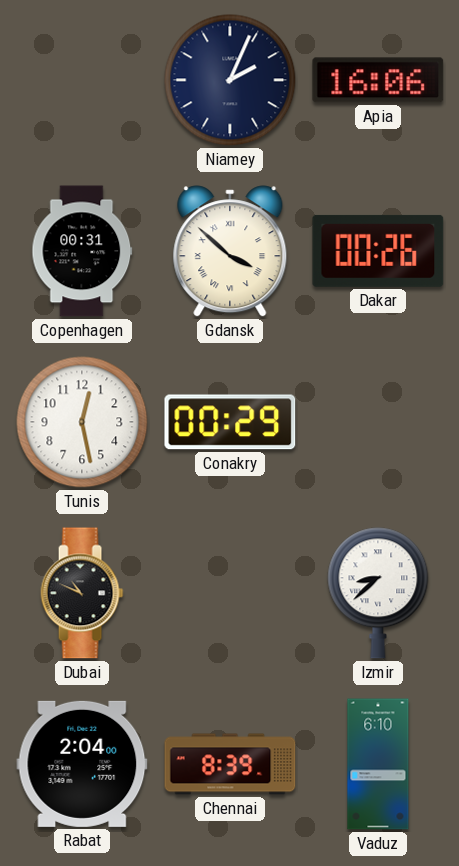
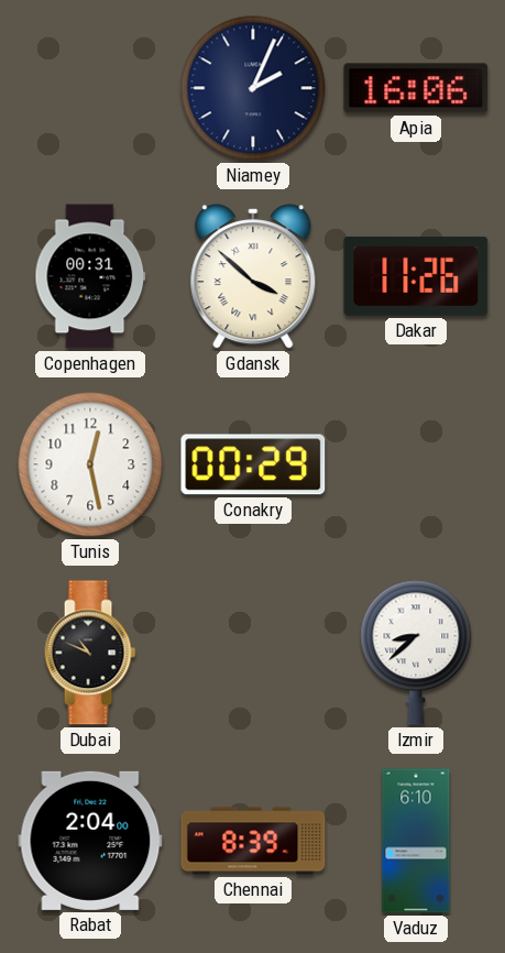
Dakar: 00:26 -> 11:26 (416, 276)
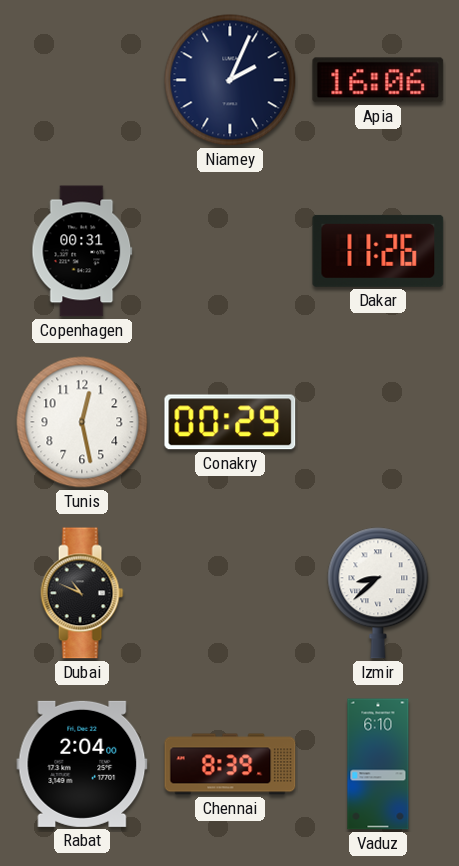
Gdansk: 3:52 -> none (253, 276)
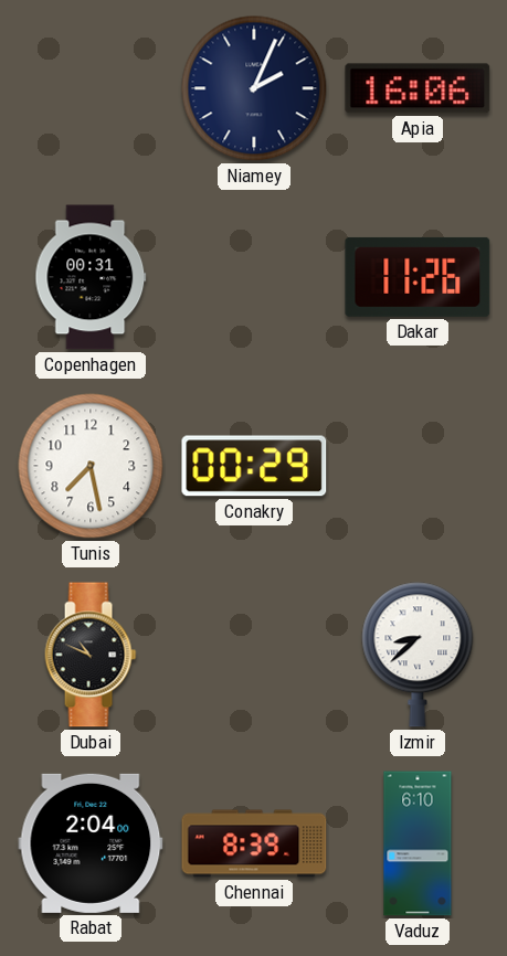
Tunis: 12:28 -> 7:28 (91, 466)
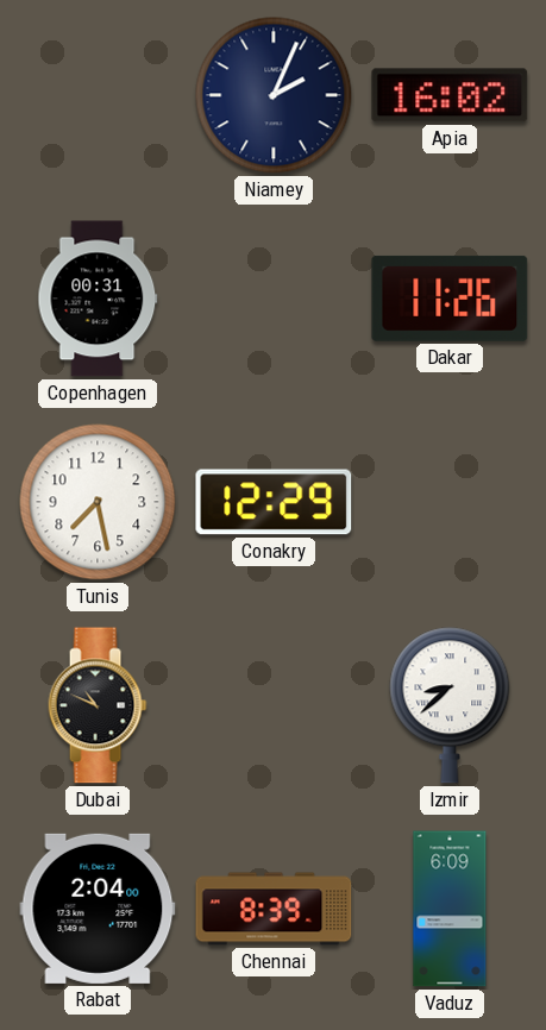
Apia: 16:06 -> 16:02 (450, 95)
Conakry: 00:29 -> 12:29 (274, 502)
Vaduz: 6:10 -> 6:09 (450, 909)
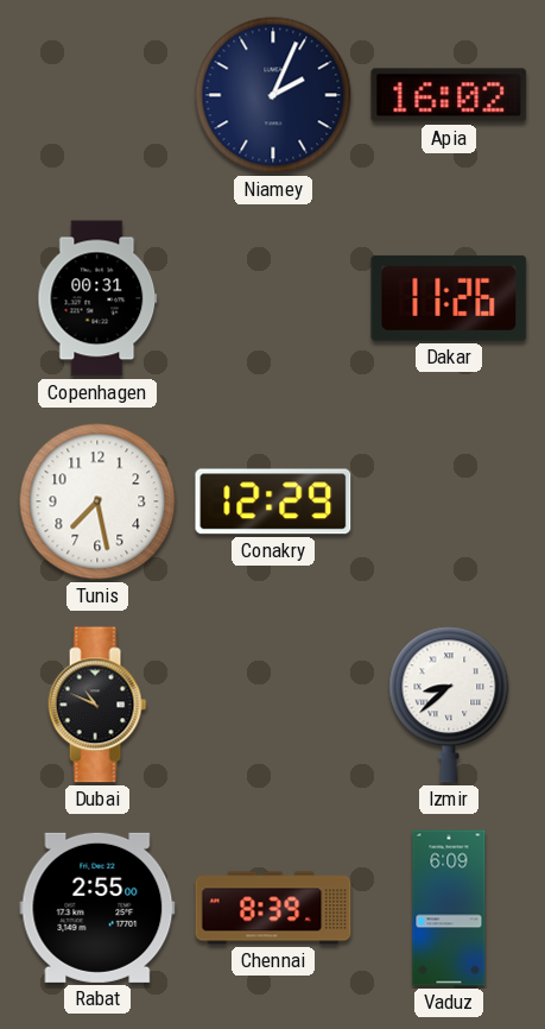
Rabat: 2:04 -> 2:55 (97, 908)
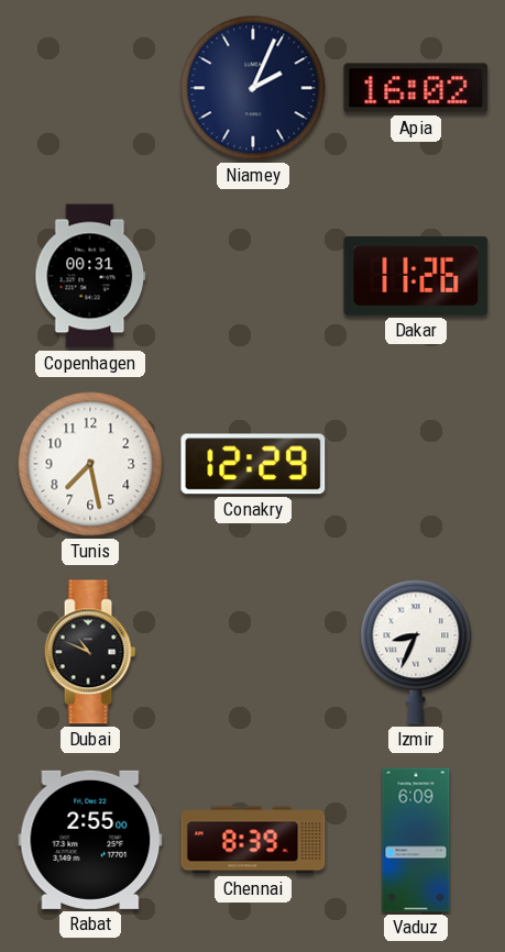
Izmir: 8:38 -> 8:34 (416, 652)
